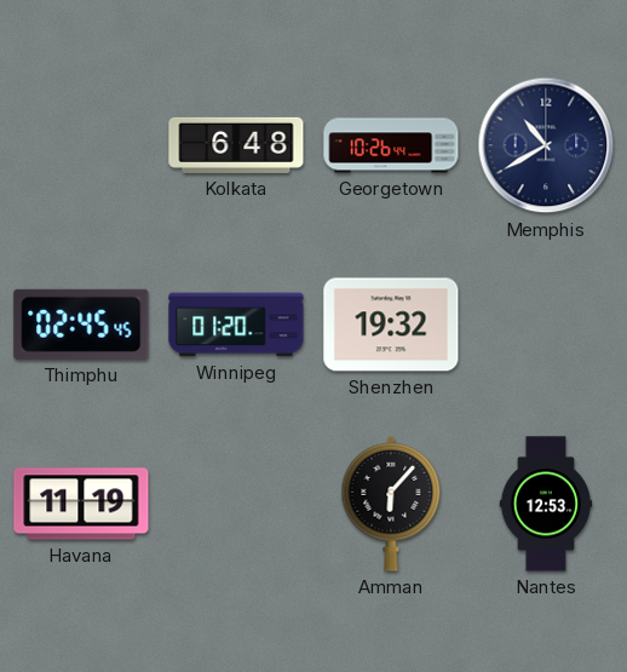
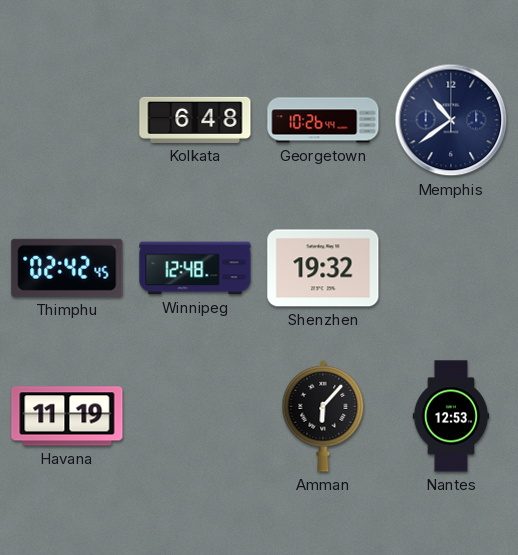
Memphis: 10:40 -> 10:39 (451, 120)
Thimphu: 02:45 -> 02:42 (67, 268)
Winnipeg: 01:20 -> 12:48 (195, 268)
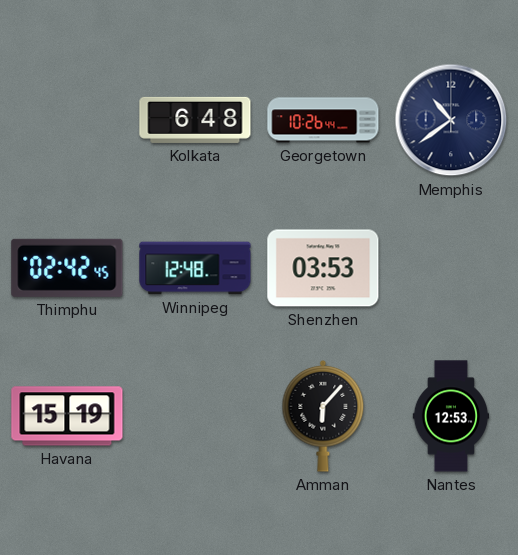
Shenzhen: 19:32 -> 03:53 (323, 268)
Havana: 11:19 -> 15:19 (67, 416)
